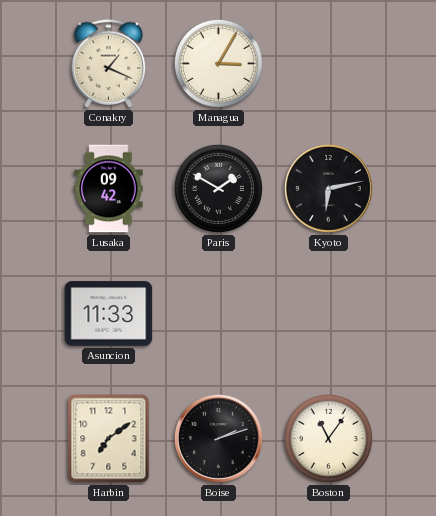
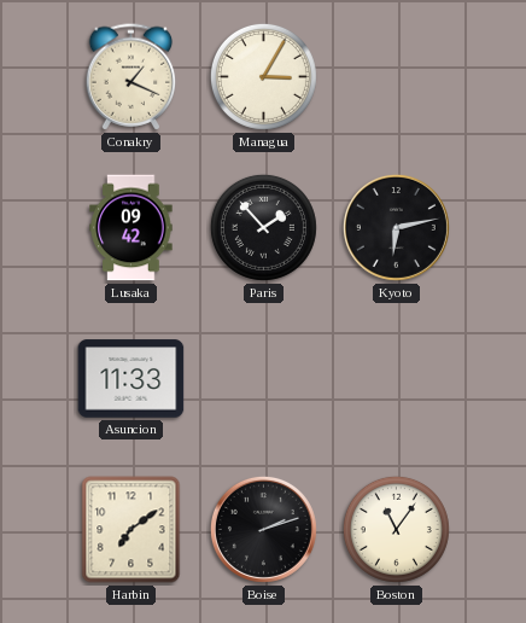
Paris: 1:50 -> 1:53 (263, 227)
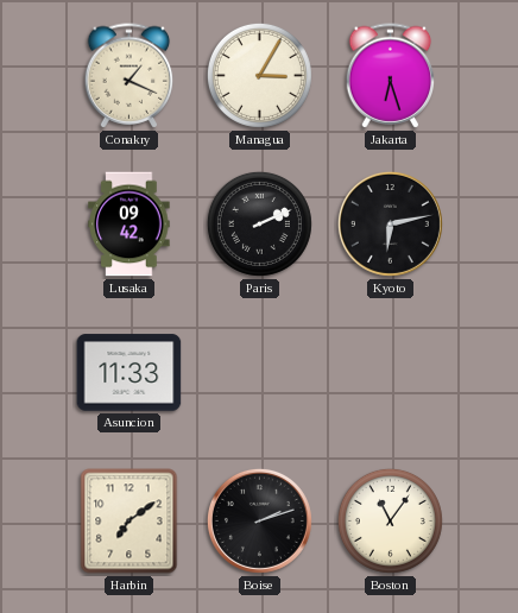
Jakarta: none -> 6:27 (391, 76)
Paris: 1:53 -> 2:11 (259, 223)
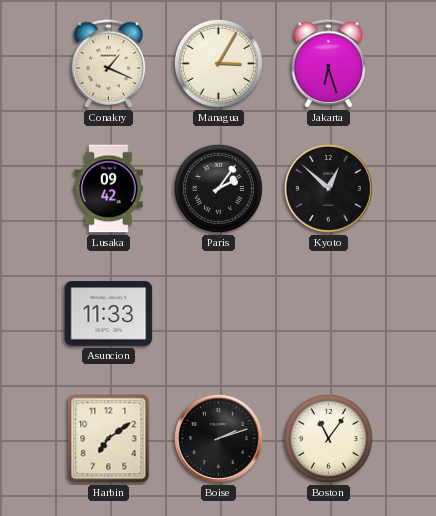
Paris: 2:11 -> 2:06 (218, 188)
Kyoto: 6:13 -> 12:52 (328, 188)
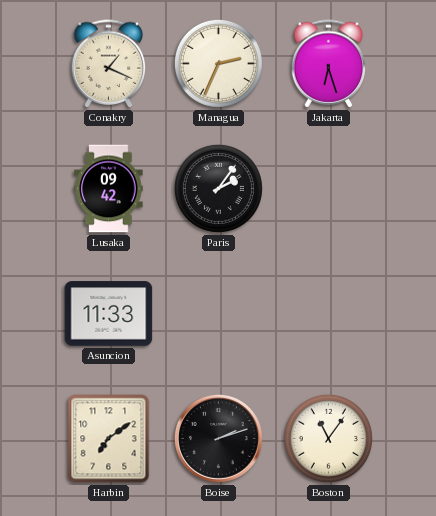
Managua: 3:05 -> 2:34 (218, 63)
Kyoto: 12:52 -> none (328, 188)
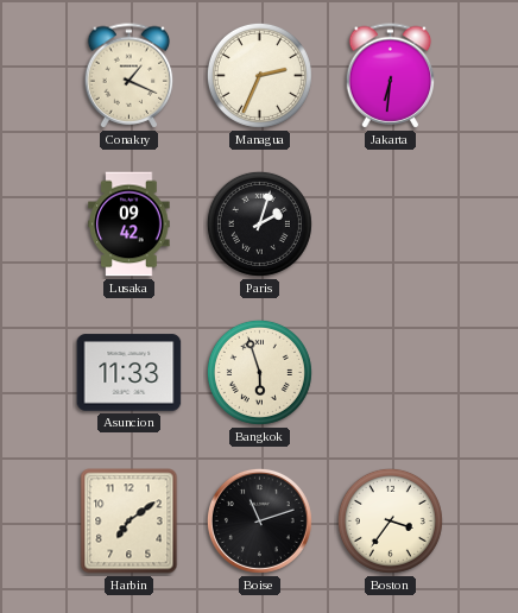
Jakarta: 6:27 -> 6:31 (391, 76)
Paris: 2:06 -> 2:03 (259, 223)
Bangkok: none -> 5:57 (259, 372)
Boise: 2:12 -> 11:12 (259, 520)
Boston: 11:06 -> 3:36 (390, 520)
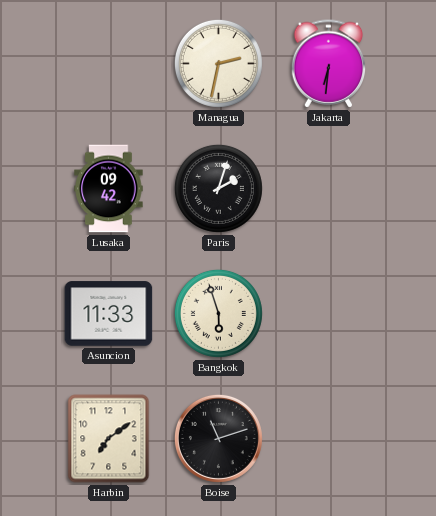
Conakry: 1:19 -> none (129, 76)
Managua: 2:34 -> 2:32 (218, 63)
Boston: 3:36 -> none (390, 520)
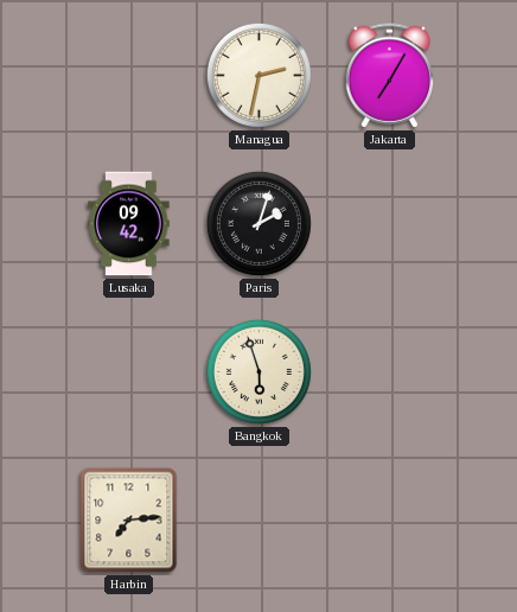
Jakarta: 6:31 -> 7:05 (390, 76)
Asuncion: 11:33 -> none (109, 314)
Harbin: 7:09 -> 7:14 (129, 521)
Boise: 11:12 -> none (218, 438)
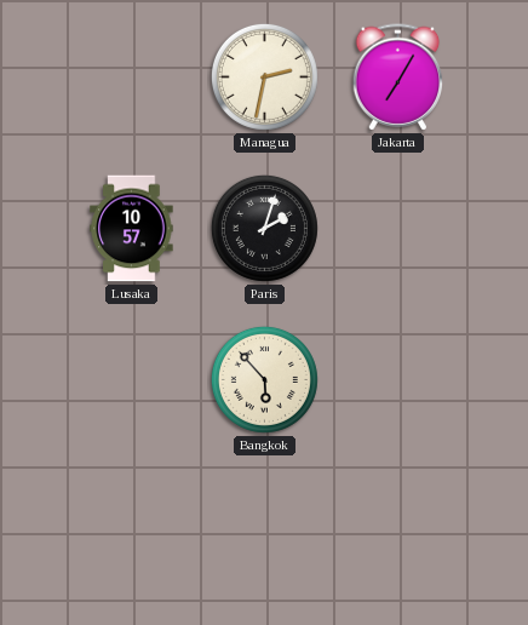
Lusaka: 09:42 -> 10:57 (132, 229)
Bangkok: 5:57 -> 5:53 (264, 379)
Harbin: 7:14 -> none (129, 521)
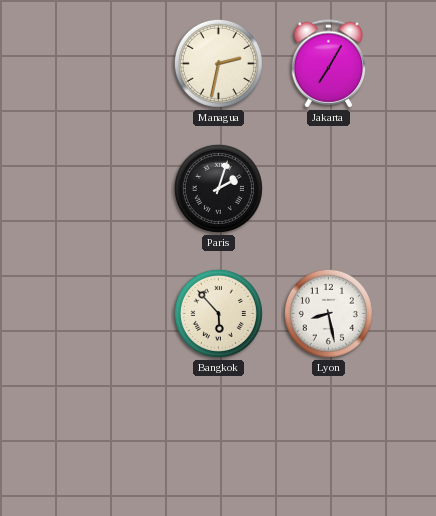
Lusaka: 10:57 -> none (132, 229)
Lyon: none -> 8:28 (328, 313)
